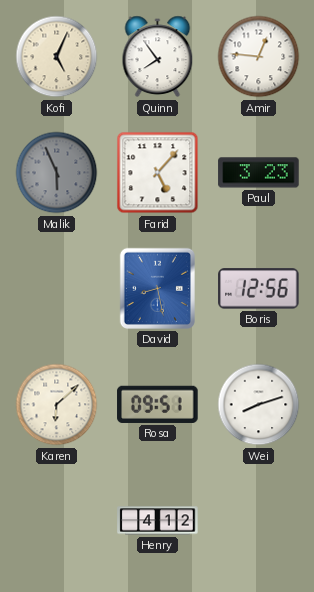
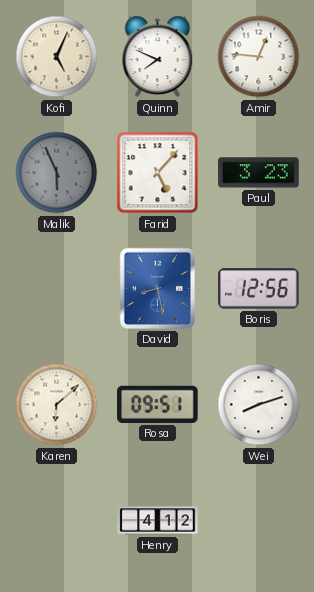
Quinn: 7:54 -> 7:49 (158, 57)
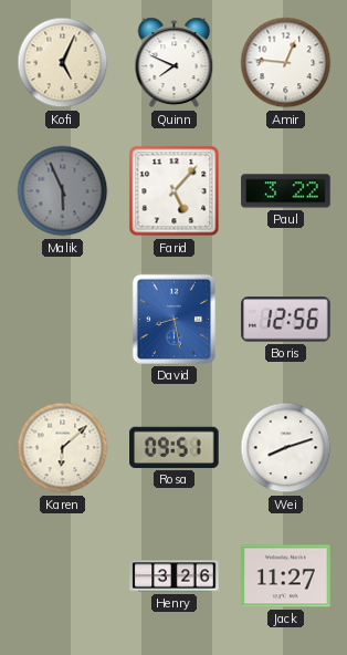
Paul: 3:23 -> 3:22 (286, 191)
Henry: 4:12 -> 3:26 (175, 576)
Jack: none -> 11:27 (286, 576)
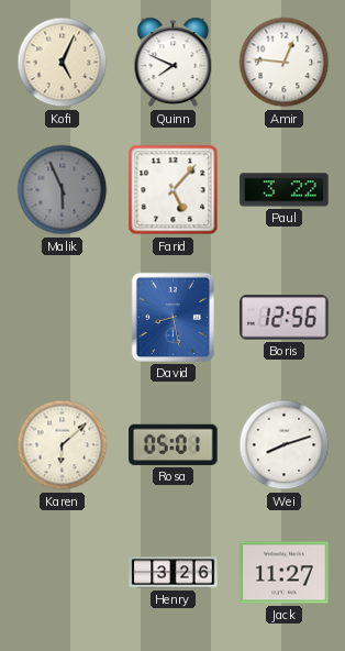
Rosa: 09:51 -> 05:01 (174, 444)
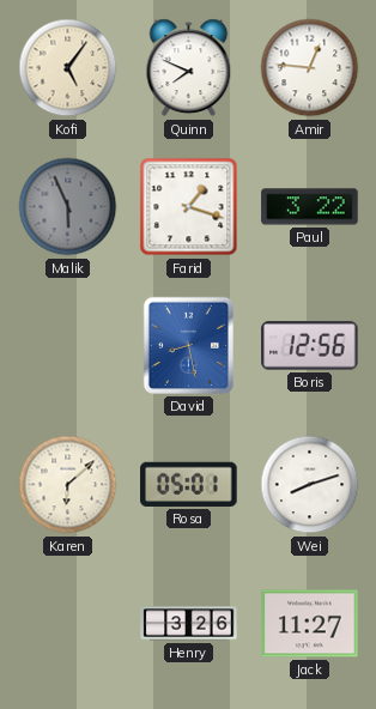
Kofi: 5:04 -> 5:06 (68, 68)
Farid: 5:07 -> 1:18 (189, 207)
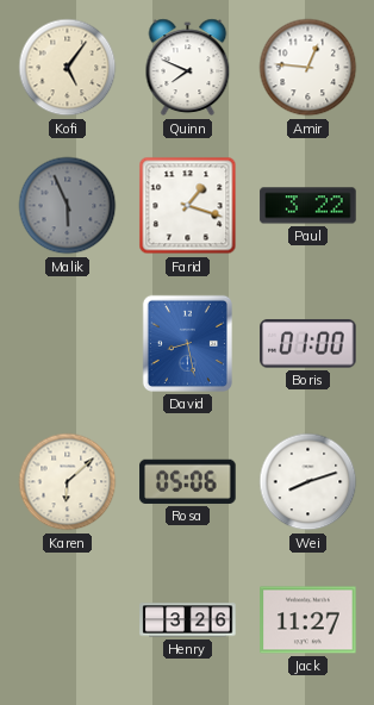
Boris: 12:56 -> 01:00 (308, 344)
Rosa: 05:01 -> 05:06 (188, 481)
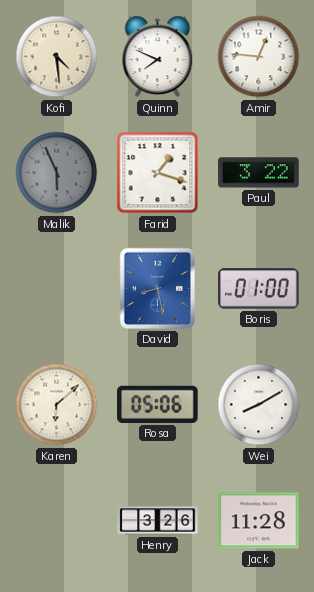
Kofi: 5:06 -> 4:29 (57, 57)
Wei: 8:12 -> 8:10 (259, 405)
Jack: 11:27 -> 11:28 (259, 521)
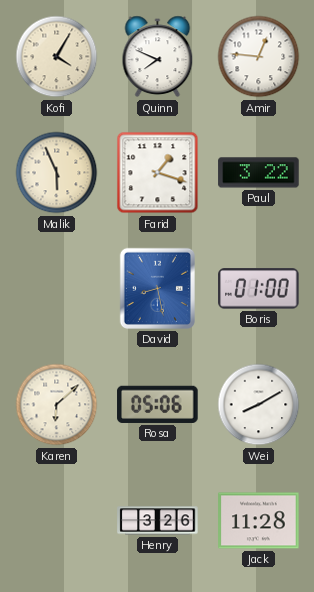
Kofi: 4:29 -> 4:05 (57, 57)
Malik dial: grey -> cream (57, 173)
